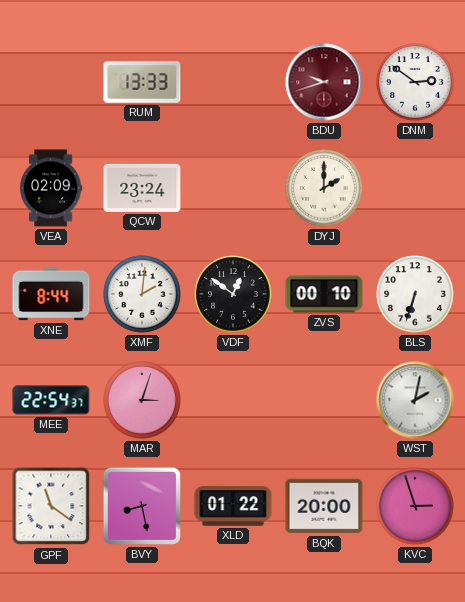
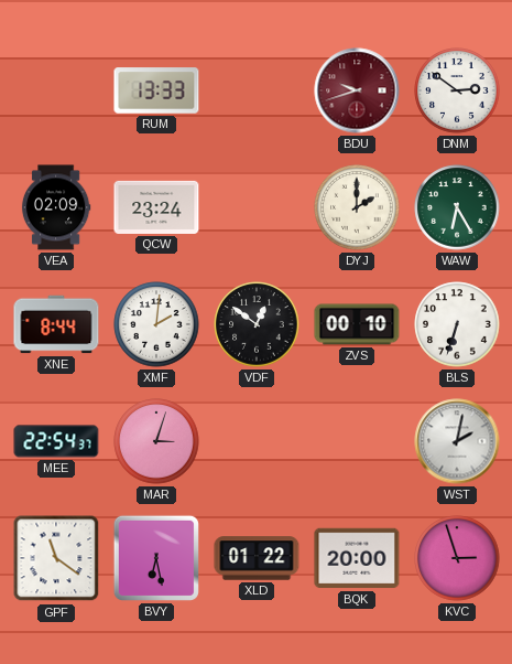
WAW: none -> 6:25 (457, 207)
BVY: 8:28 -> 6:28 (156, 558)
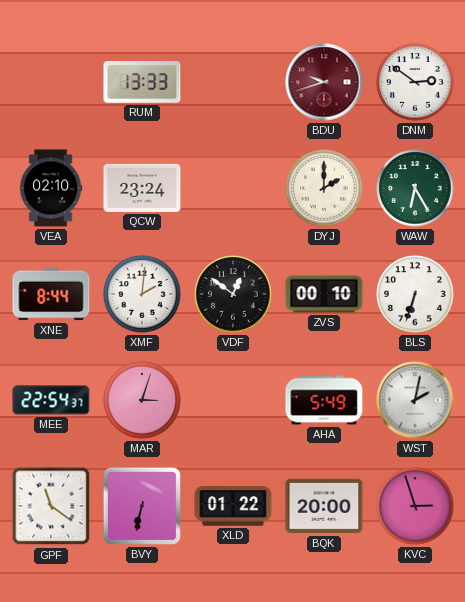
VEA: 02:09 -> 02:10 (51, 188)
AHA: none -> 5:49 (324, 400)
BVY: 6:28 -> 6:32 (142, 506)
